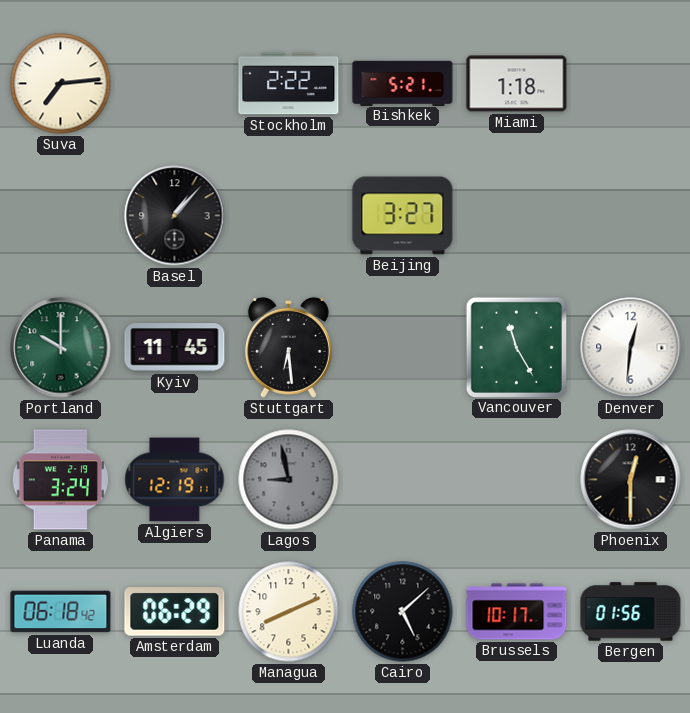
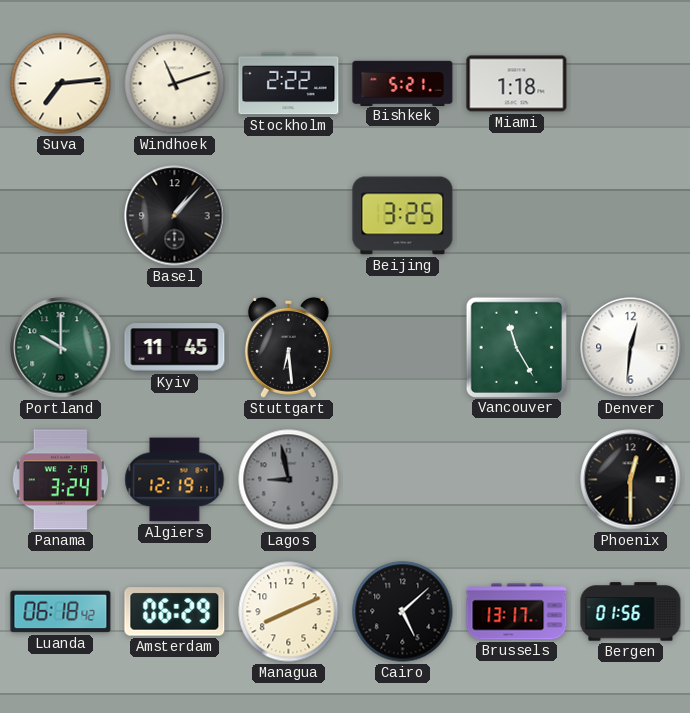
Windhoek: none -> 11:12 (175, 84)
Beijing: 3:27 -> 3:25 (403, 216)
Brussels: 10:17 -> 13:17 (517, 612)
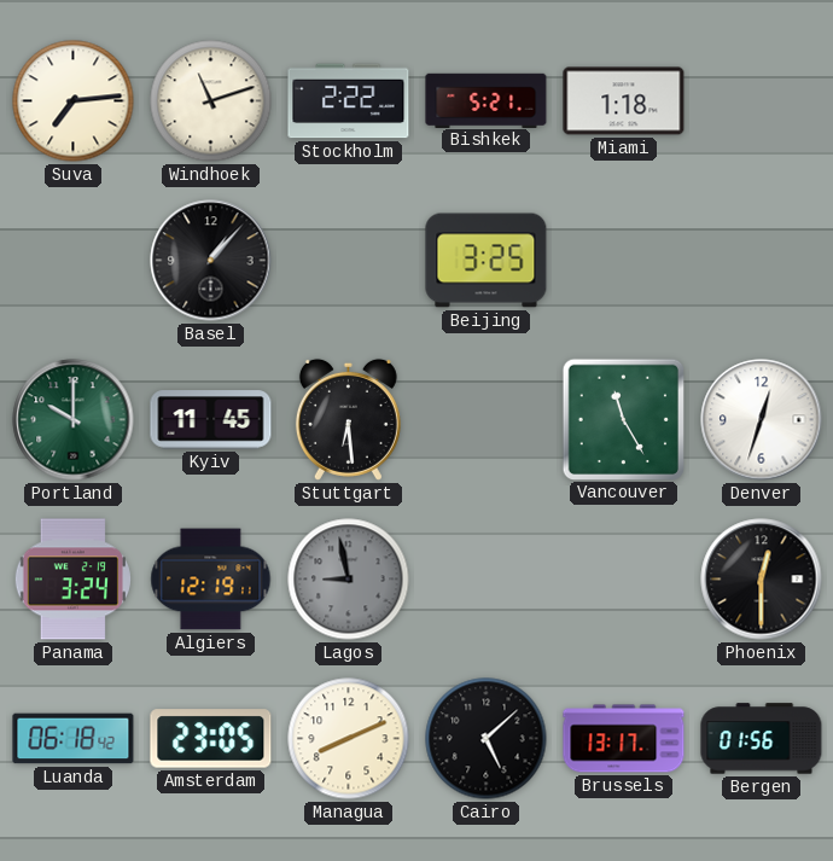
Denver: 12:31 -> 12:33 (762, 420)
Amsterdam: 06:29 -> 23:05 (211, 739)
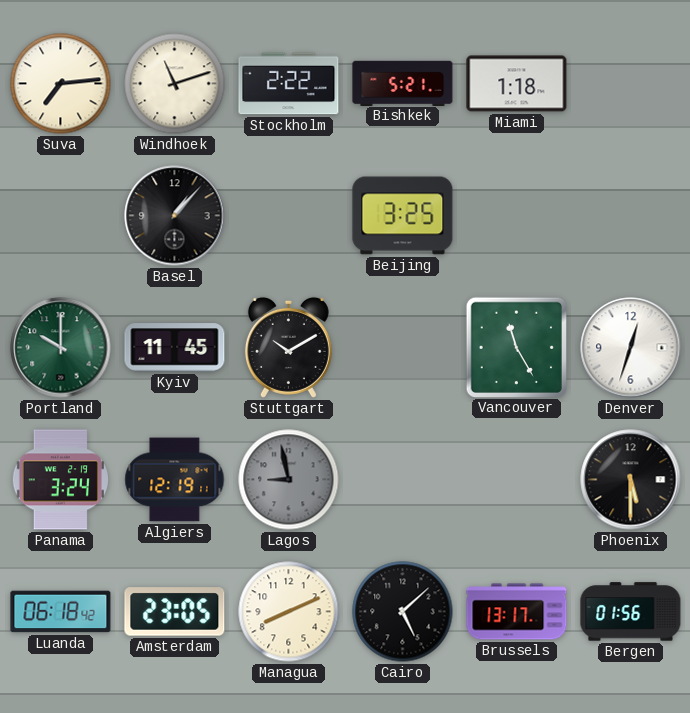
Stuttgart: 6:29 -> 10:10 (288, 347)
Phoenix: 12:30 -> 5:30 (631, 480)
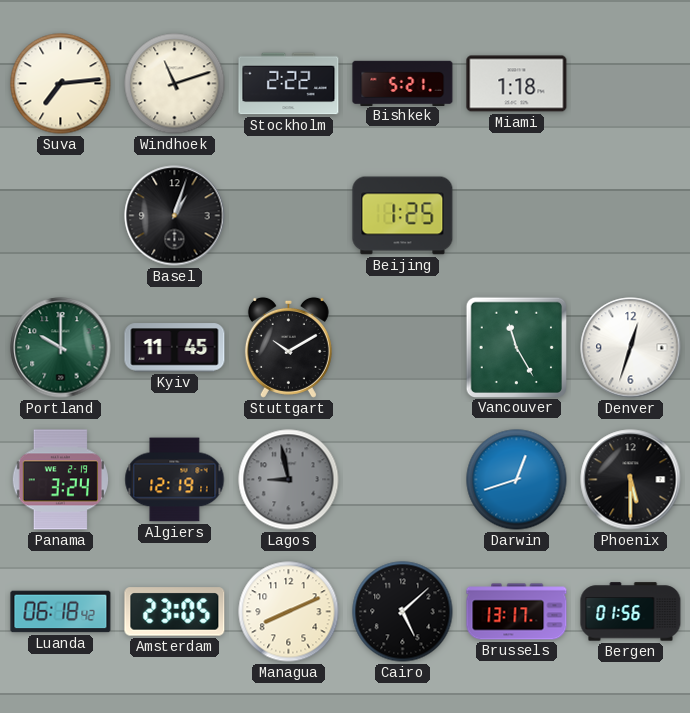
Basel: 1:07 -> 1:03 (175, 216)
Beijing: 3:25 -> 1:25 (403, 216)
Darwin: none -> 12:42 (517, 480)
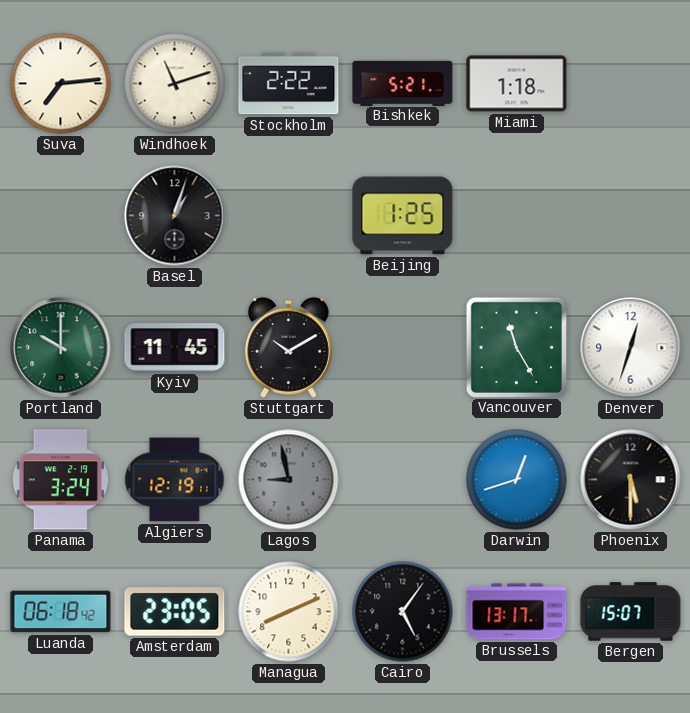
Cairo: 5:08 -> 5:06 (403, 612)
Bergen: 01:56 -> 15:07 (631, 612)
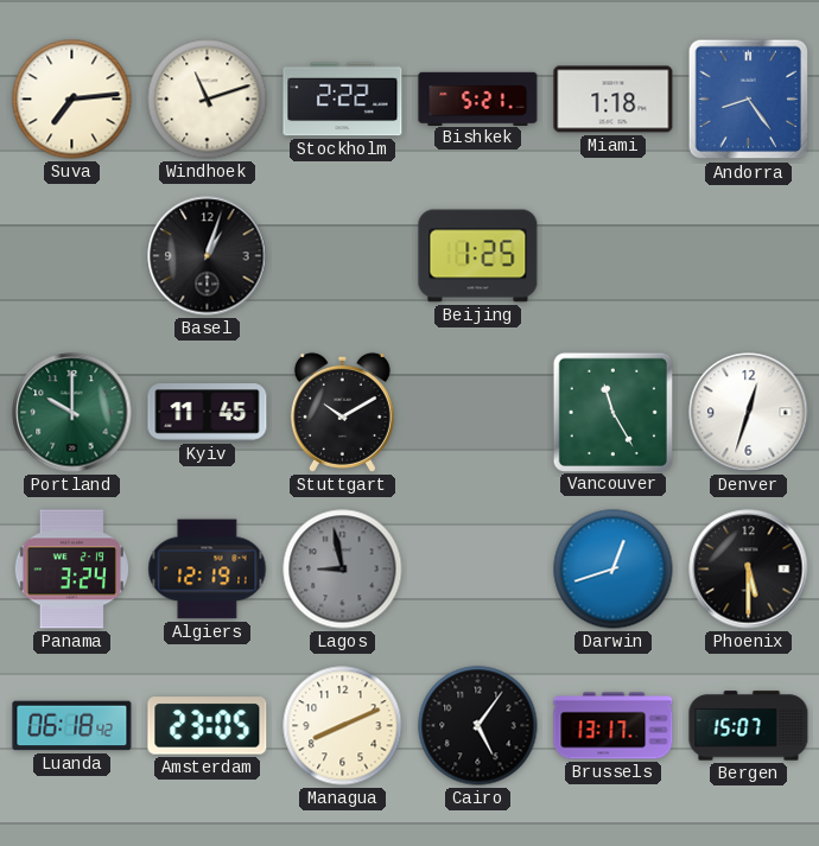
Andorra: none -> 8:24 (749, 100)
